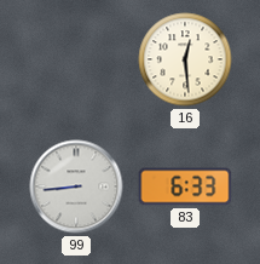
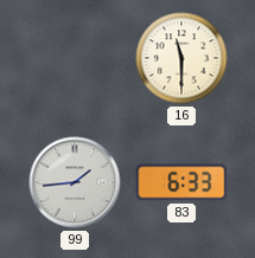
16: 12:29 -> 11:30 (181, 58)
99: 8:44 -> 1:44 (75, 182)
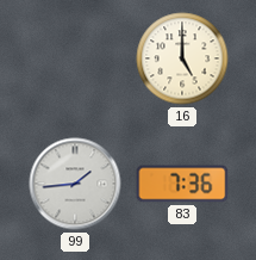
16: 11:30 -> 5:00 (182, 58)
83: 6:33 -> 7:36 (182, 184)
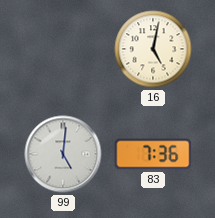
16: 5:00 -> 5:02 (153, 49)
99: 1:44 -> 5:01 (63, 154)
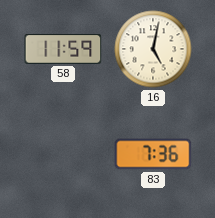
58: none -> 11:59 (63, 50)
99: 5:01 -> none (63, 154)
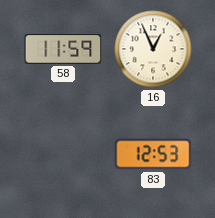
16: 5:02 -> 12:56 (153, 49)
83: 7:36 -> 12:53 (153, 154)
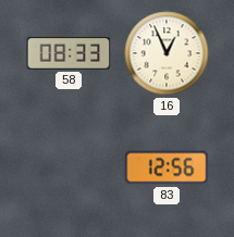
58: 11:59 -> 08:33 (69, 54)
83: 12:53 -> 12:56 (167, 167)
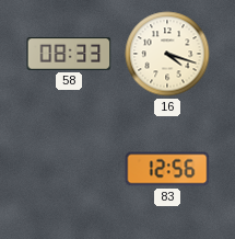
16: 12:56 -> 4:18 (167, 54)
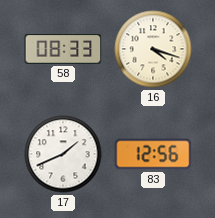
17: none -> 1:41 (63, 154)
